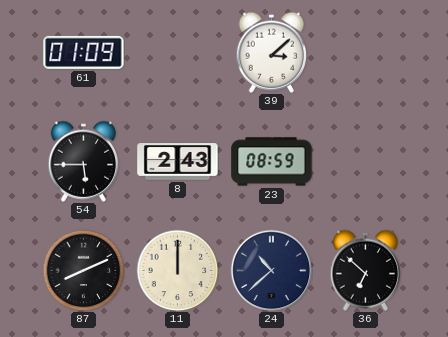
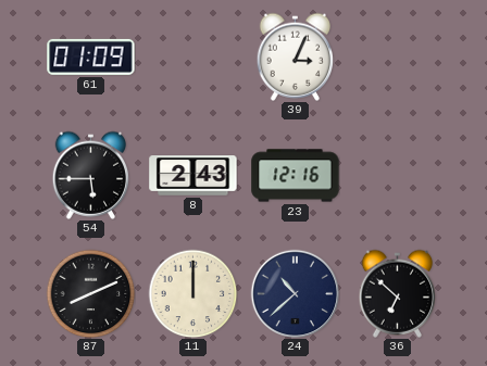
39: 3:08 -> 3:04 (296, 56)
23: 08:59 -> 12:16 (296, 176)
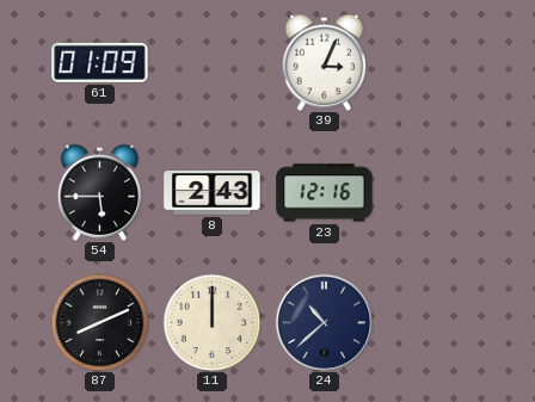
36: 6:52 -> none (398, 293)
